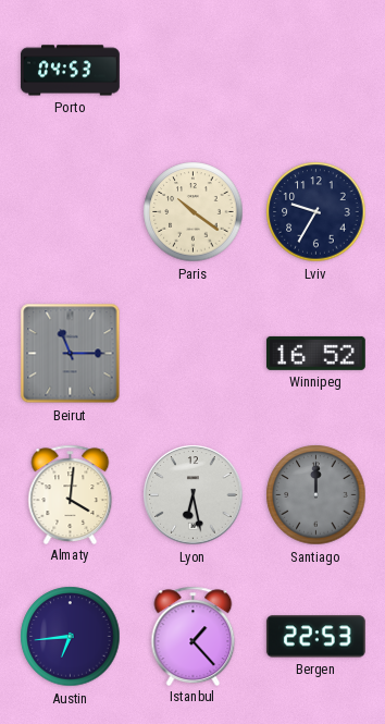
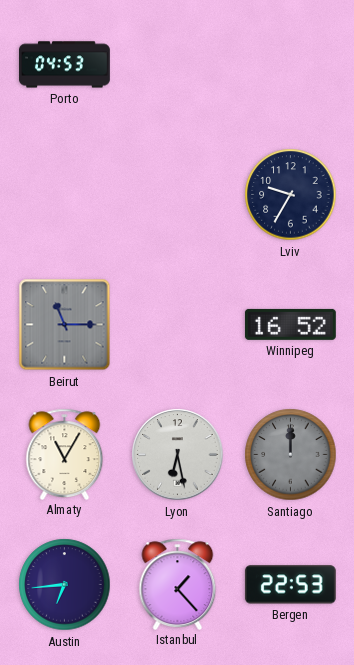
Paris: 10:21 -> none (194, 212)
Almaty: 4:01 -> 11:05 (65, 454)
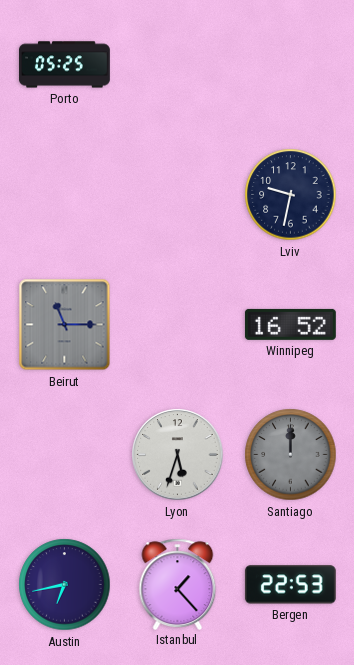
Porto: 04:53 -> 05:25 (65, 65)
Lviv: 9:35 -> 9:32 (291, 195)
Almaty: 11:05 -> none (65, 454)
Lyon: 6:28 -> 5:33 (178, 455)
Austin: 6:44 -> 6:43 (65, 585)
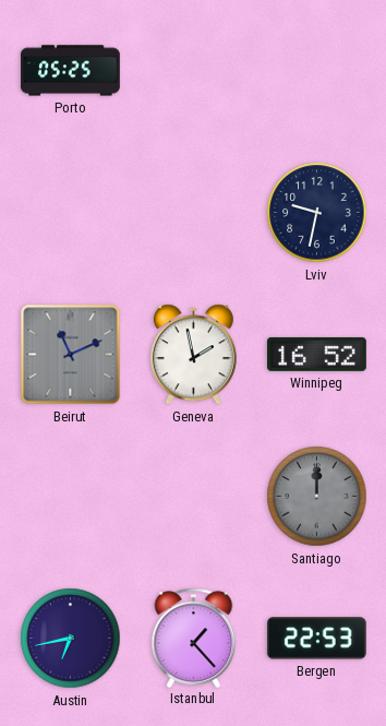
Beirut: 11:15 -> 11:11 (71, 355)
Geneva: none -> 1:58 (193, 355)
Lyon: 5:33 -> none (178, 455)
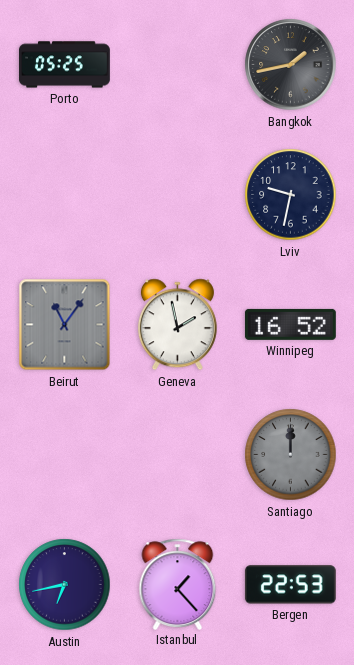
Bangkok: none -> 1:43 (291, 65)
Beirut: 11:11 -> 11:06 (65, 325)
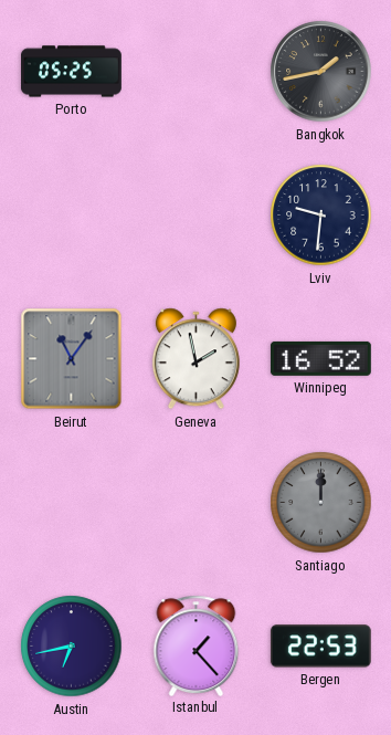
Lviv: 9:32 -> 9:31 (321, 216)
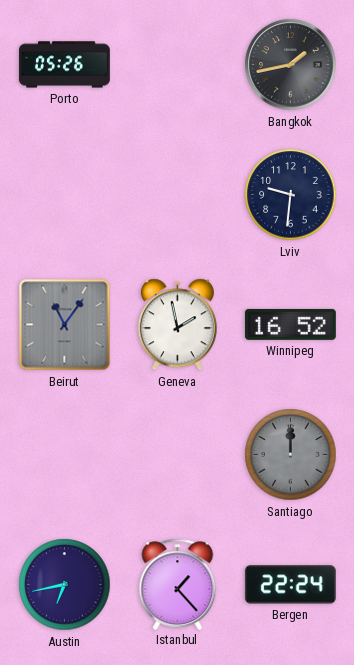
Porto: 05:25 -> 05:26 (65, 65)
Bergen: 22:53 -> 22:24 (290, 585)
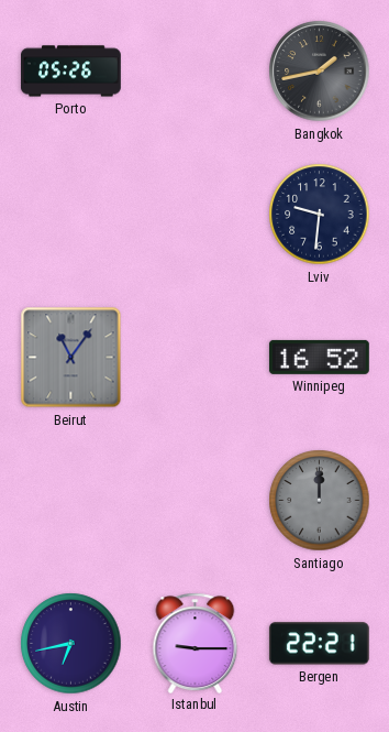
Geneva: 1:58 -> none (177, 325)
Istanbul: 1:23 -> 9:15 (196, 643)
Bergen: 22:24 -> 22:21 (319, 644)
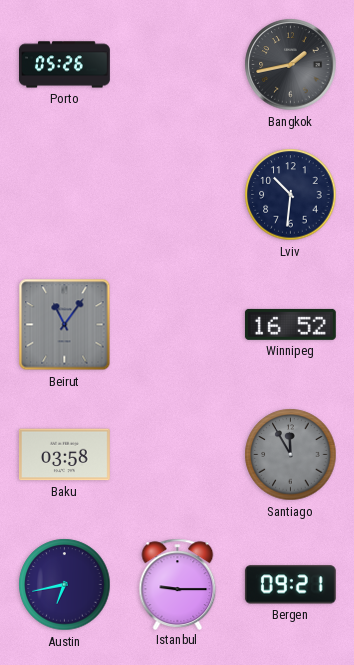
Lviv: 9:31 -> 10:31 (291, 195)
Baku: none -> 03:58 (64, 455)
Santiago: 12:00 -> 11:55 (291, 455)
Bergen: 22:21 -> 09:21 (290, 585)
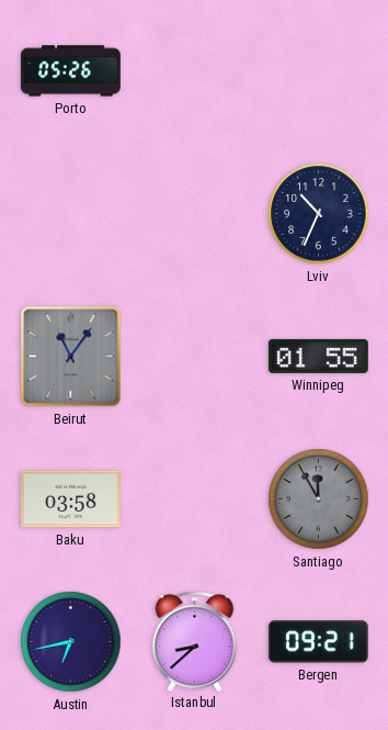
Bangkok: 1:43 -> none (291, 65)
Lviv: 10:31 -> 10:34 (319, 214)
Winnipeg: 16:52 -> 01:55 (318, 356)
Istanbul: 9:15 -> 8:38 (195, 641)
